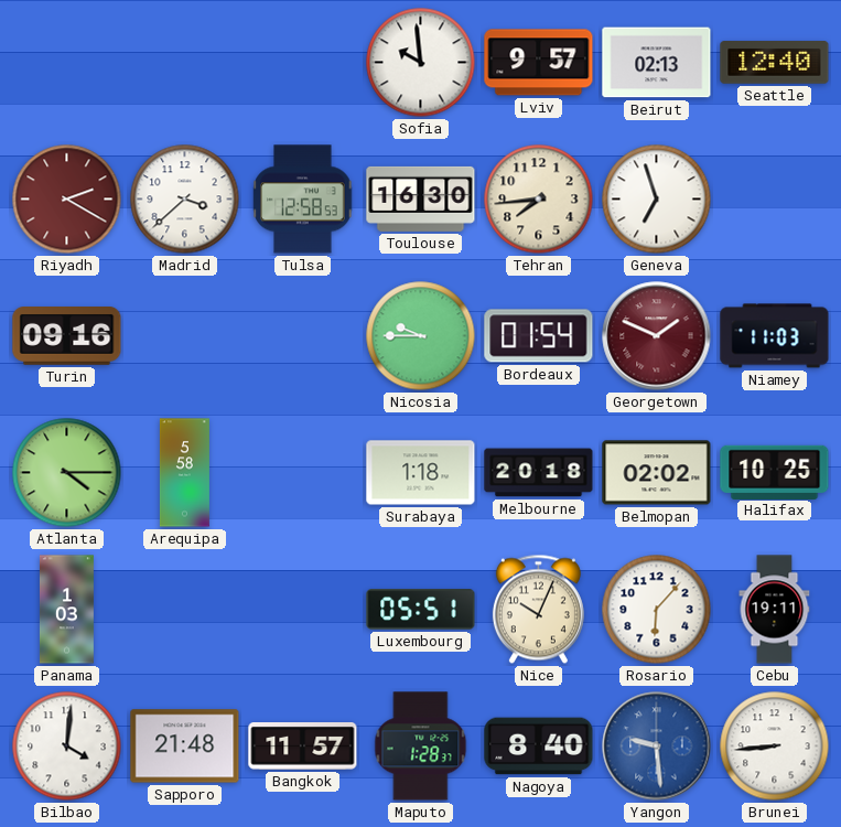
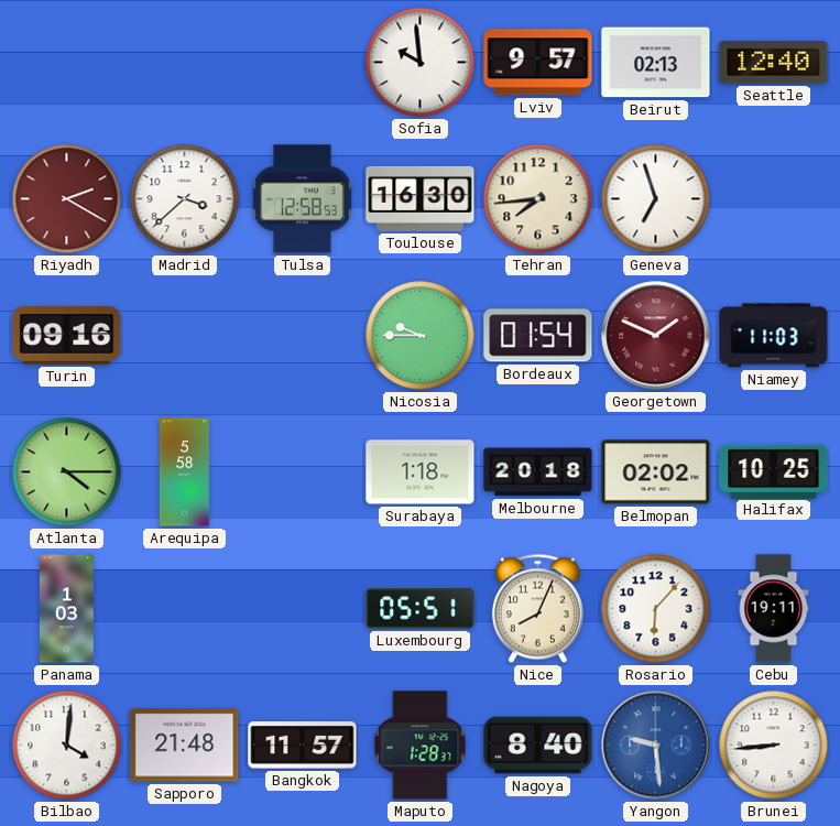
Nice: 10:04 -> 8:04 (537, 609)
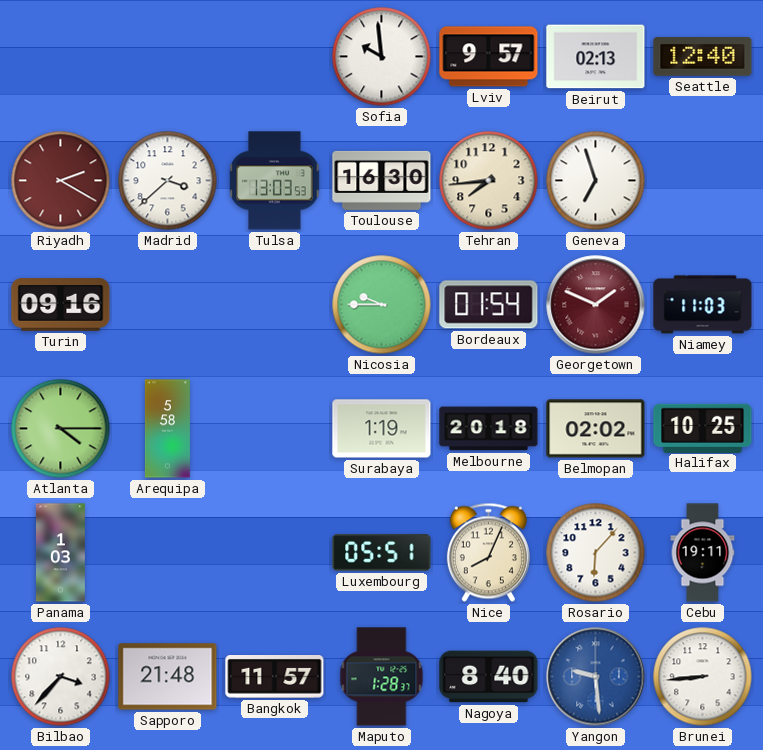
Tulsa: 12:58 -> 13:03 (275, 181)
Surabaya: 1:18 -> 1:19 (382, 429)
Bilbao: 4:01 -> 3:37 (61, 677)
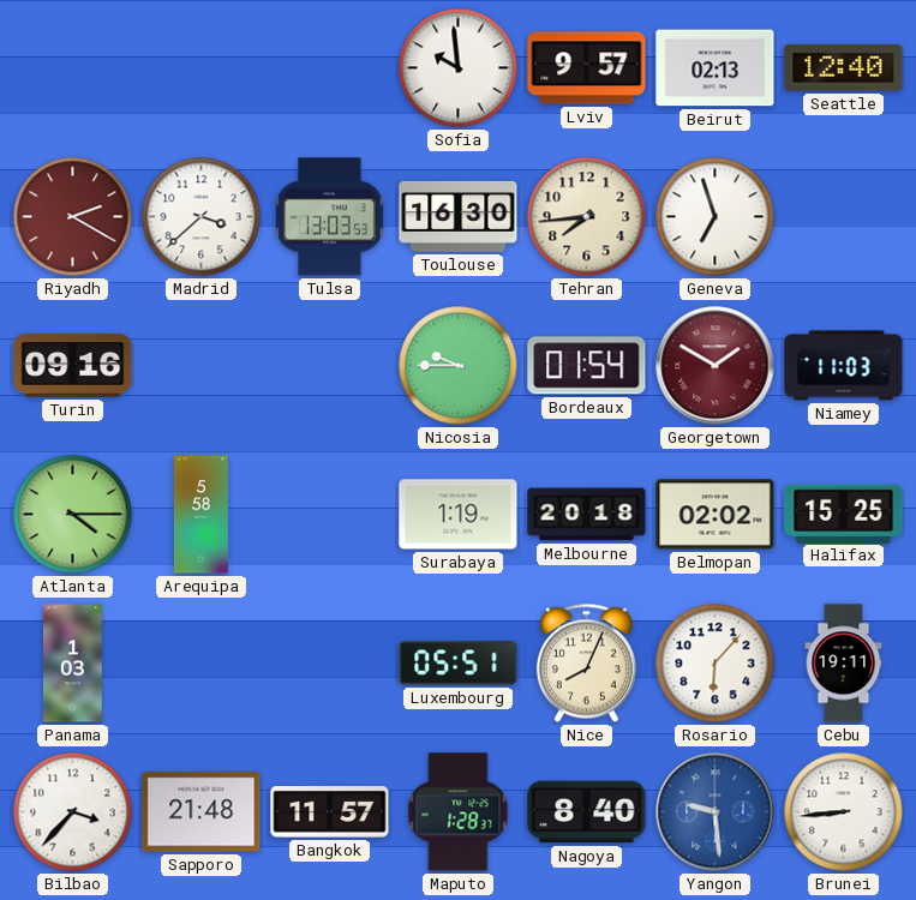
Georgetown: 1:49 -> 1:50 (716, 366)
Halifax: 10:25 -> 15:25 (844, 514)
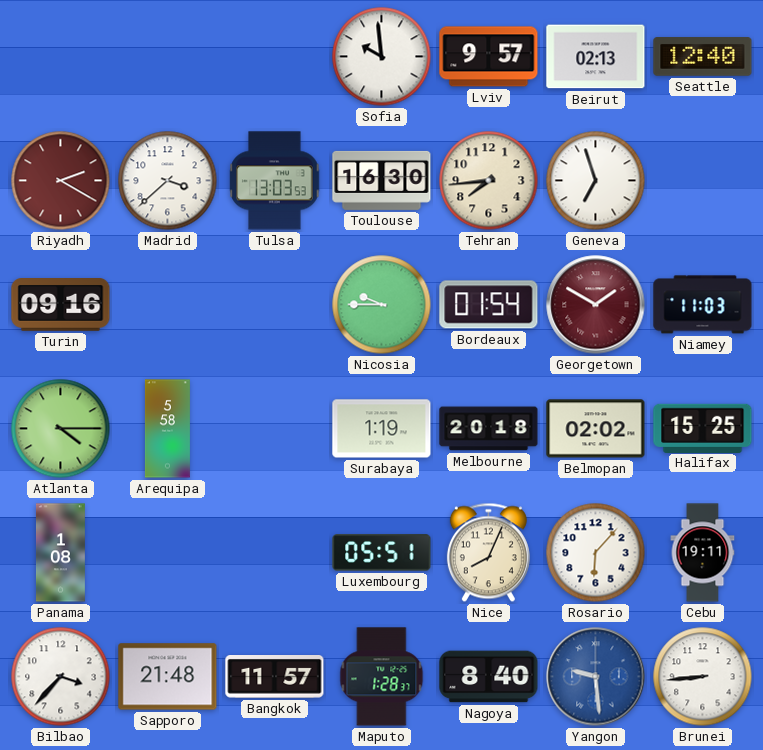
Panama: 1:03 -> 1:08 (60, 553)
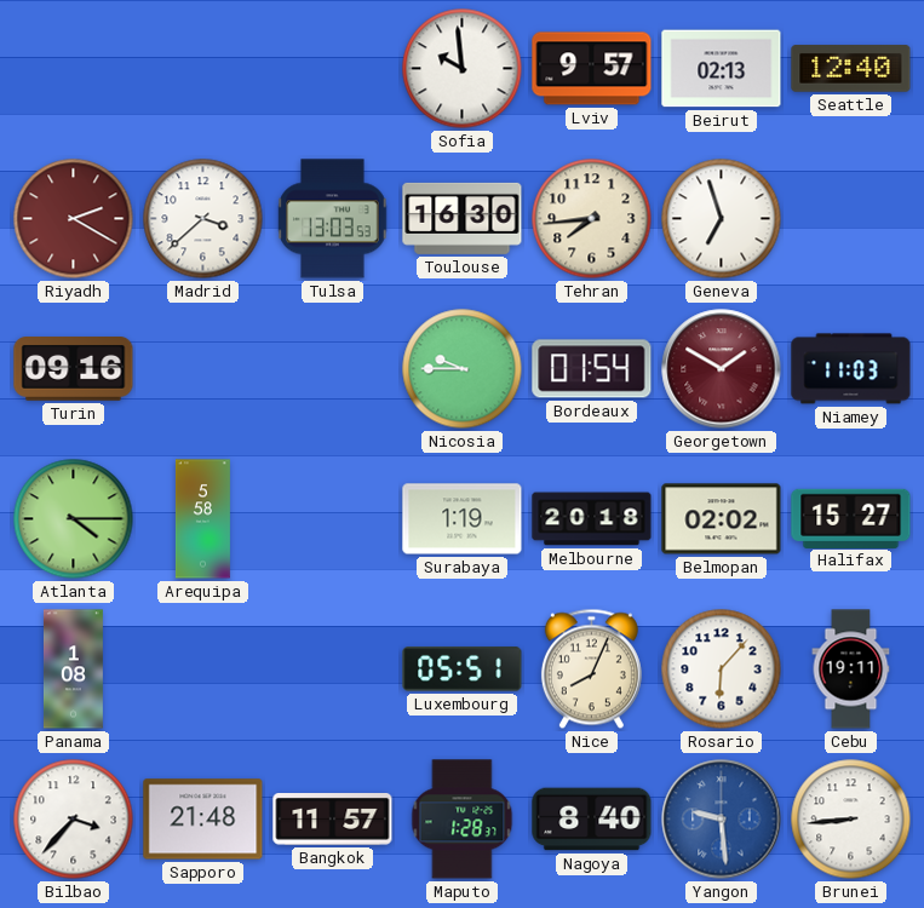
Halifax: 15:25 -> 15:27 (851, 518)
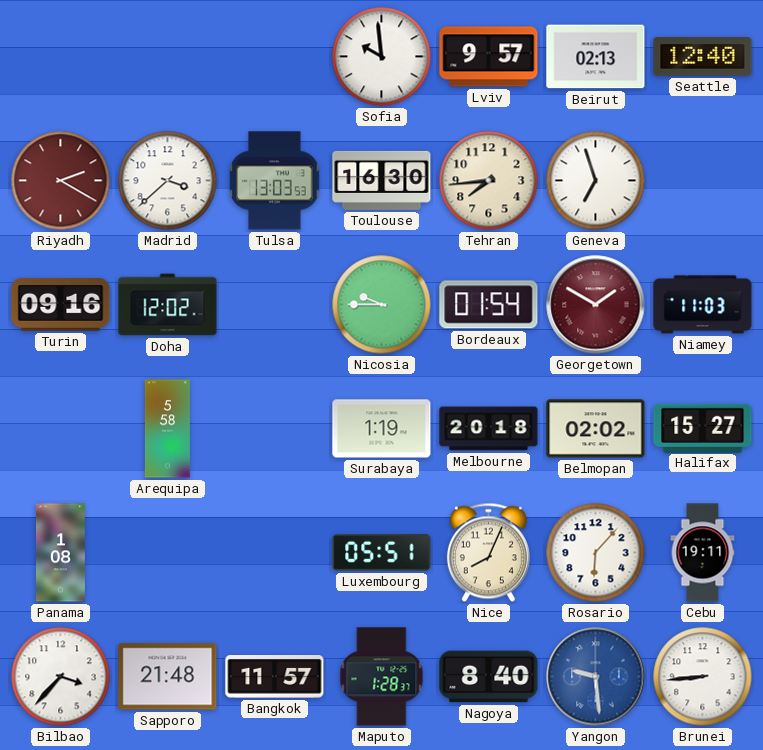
Doha: none -> 12:02 (168, 305)
Atlanta: 4:15 -> none (74, 519)
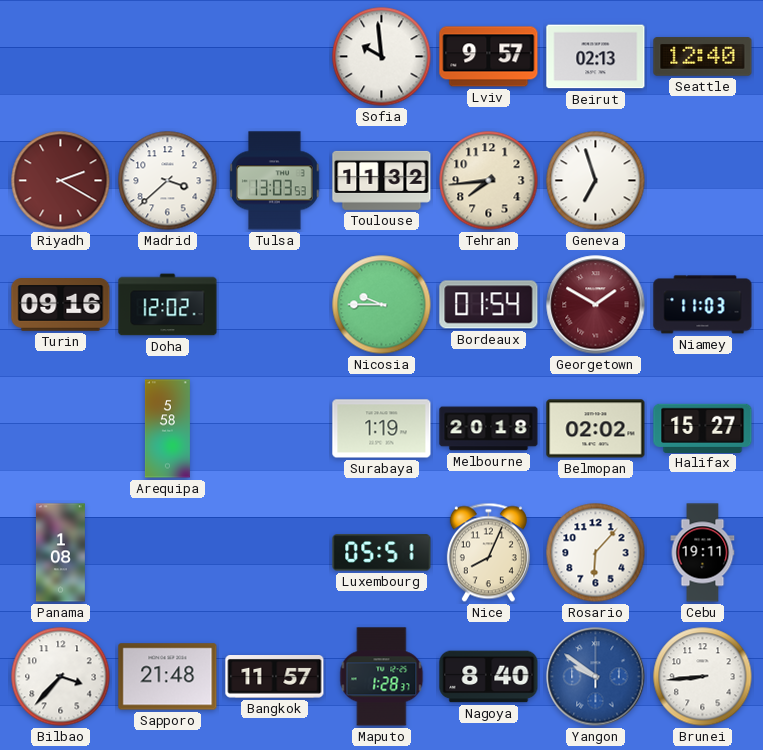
Toulouse: 16:30 -> 11:32 (382, 180)
Yangon: 9:29 -> 9:51 (596, 677)
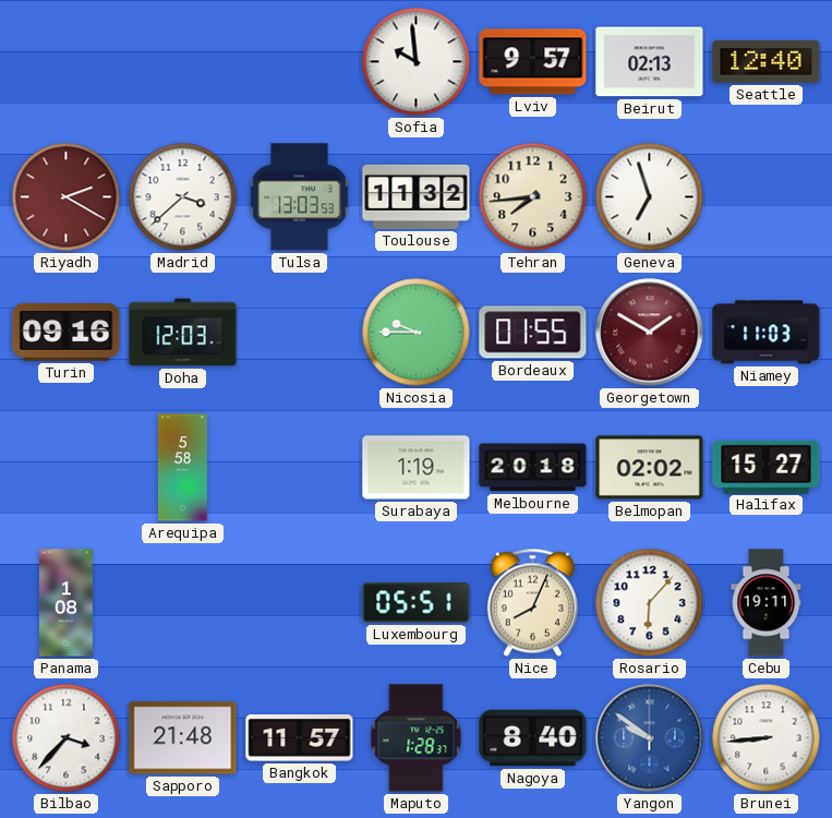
Doha: 12:02 -> 12:03 (183, 333)
Bordeaux: 01:54 -> 01:55 (533, 333)
